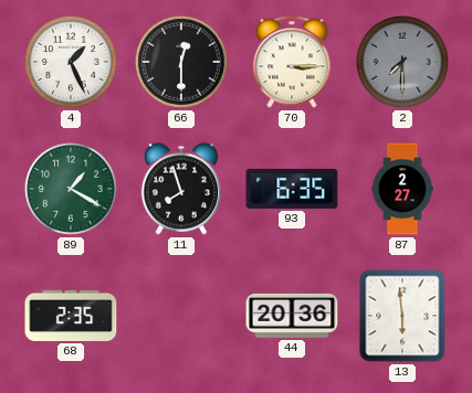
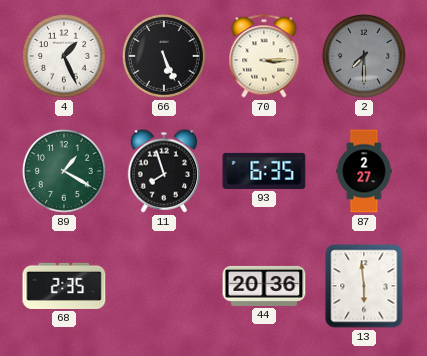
66: 12:30 -> 5:26 (164, 56)
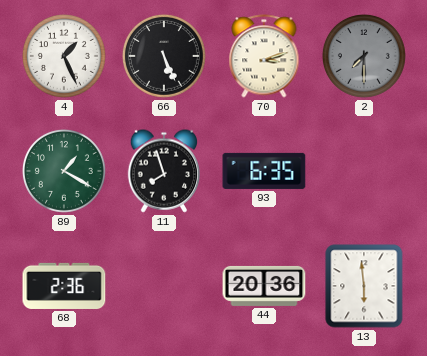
70: 3:15 -> 3:12 (264, 56)
87: 2:27 -> none (364, 171)
68: 2:35 -> 2:36 (64, 286)
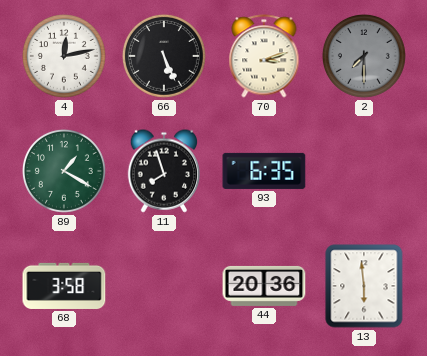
4: 1:26 -> 12:13 (64, 56)
68: 2:36 -> 3:58 (64, 286)
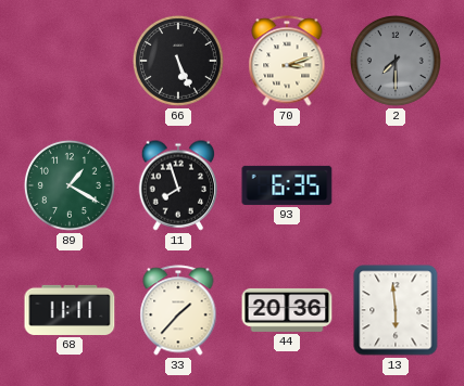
4: 12:13 -> none (64, 56)
68: 3:58 -> 11:11 (70, 310)
33: none -> 1:37 (178, 310)
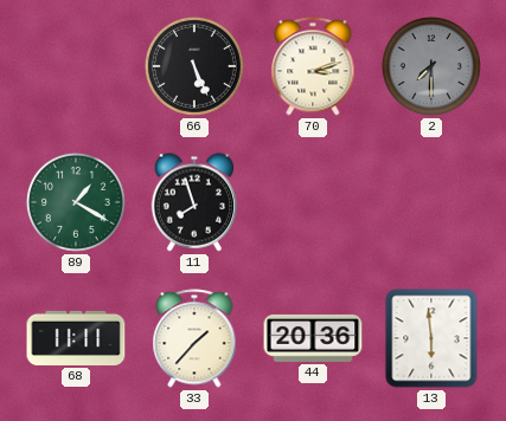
93: 6:35 -> none (287, 185)
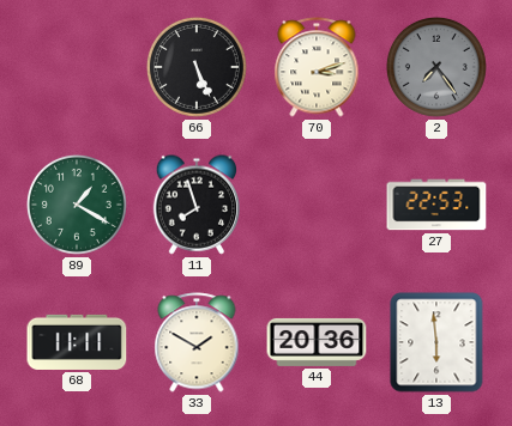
2: 7:30 -> 7:24 (436, 67)
27: none -> 22:53 (436, 205)
33: 1:37 -> 1:50 (197, 342)
